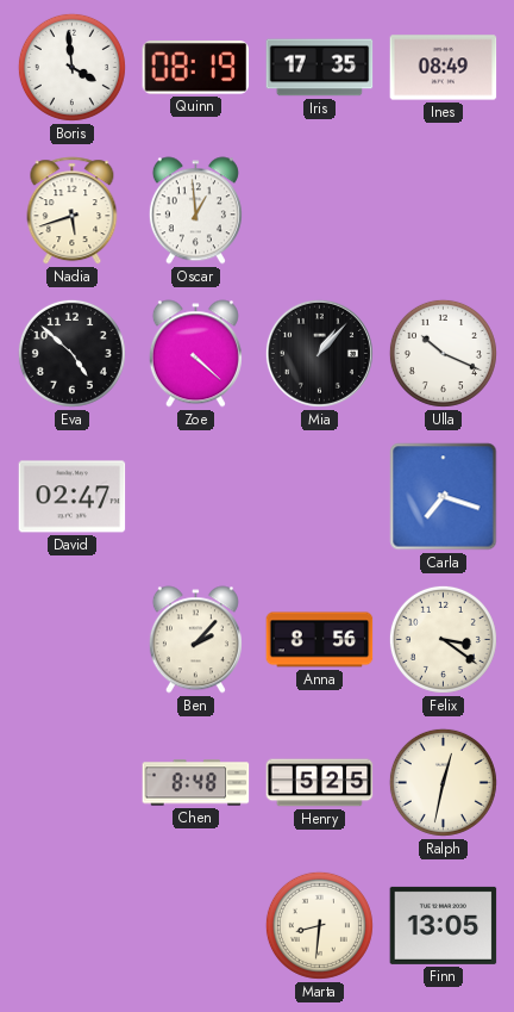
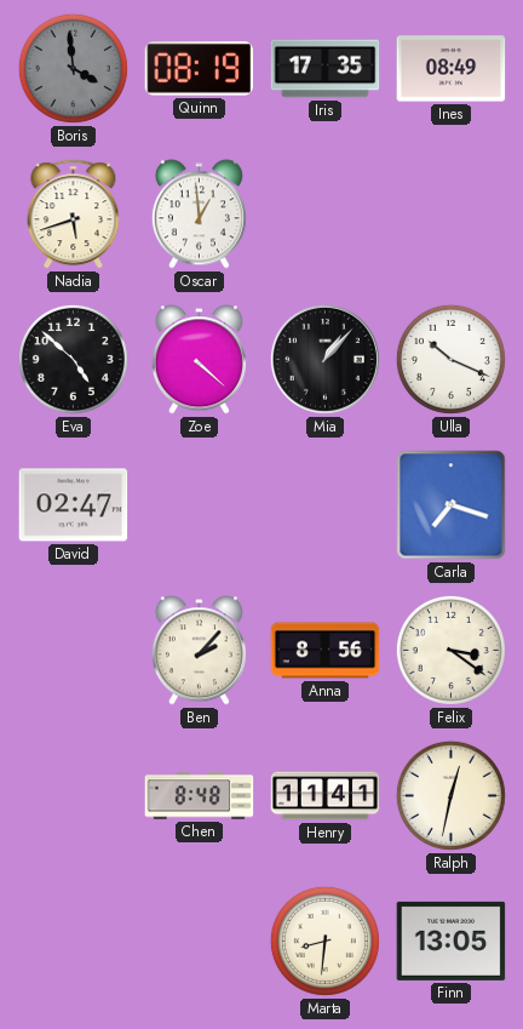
Boris dial: white -> grey (73, 68)
Henry: 5:25 -> 11:41 (326, 796)
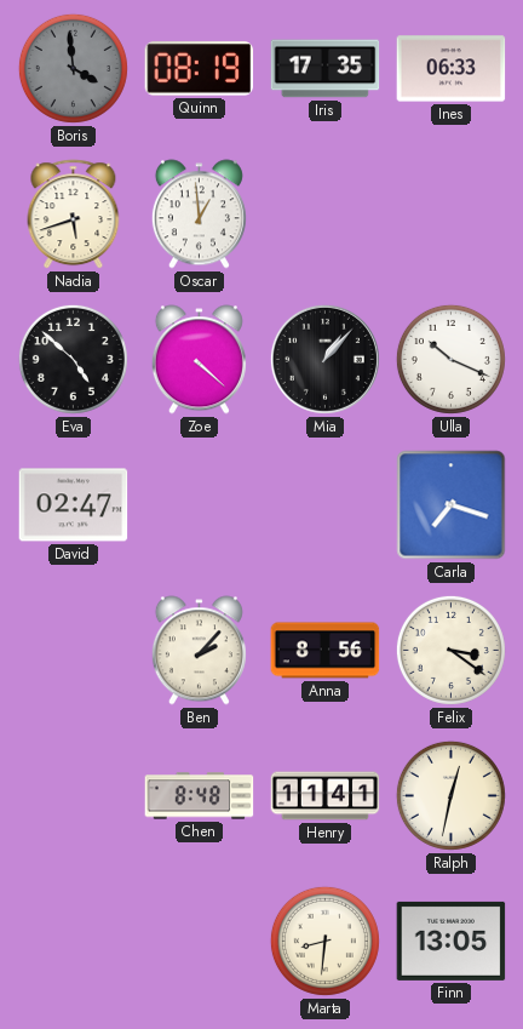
Ines: 08:49 -> 06:33 (452, 69)
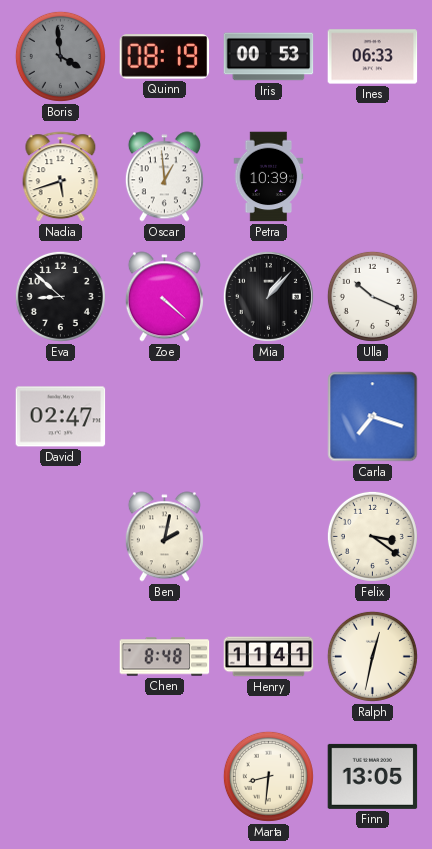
Iris: 17:35 -> 00:53 (269, 57)
Petra: none -> 10:39 (269, 177)
Eva: 4:52 -> 8:52 (60, 296)
Ben: 2:07 -> 2:02 (164, 537)
Anna: 8:56 -> none (326, 651)
